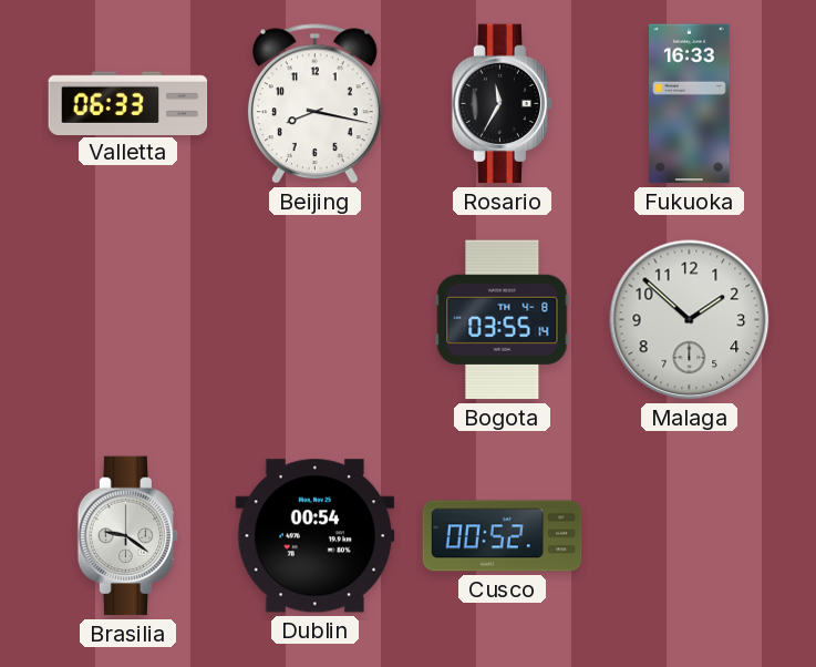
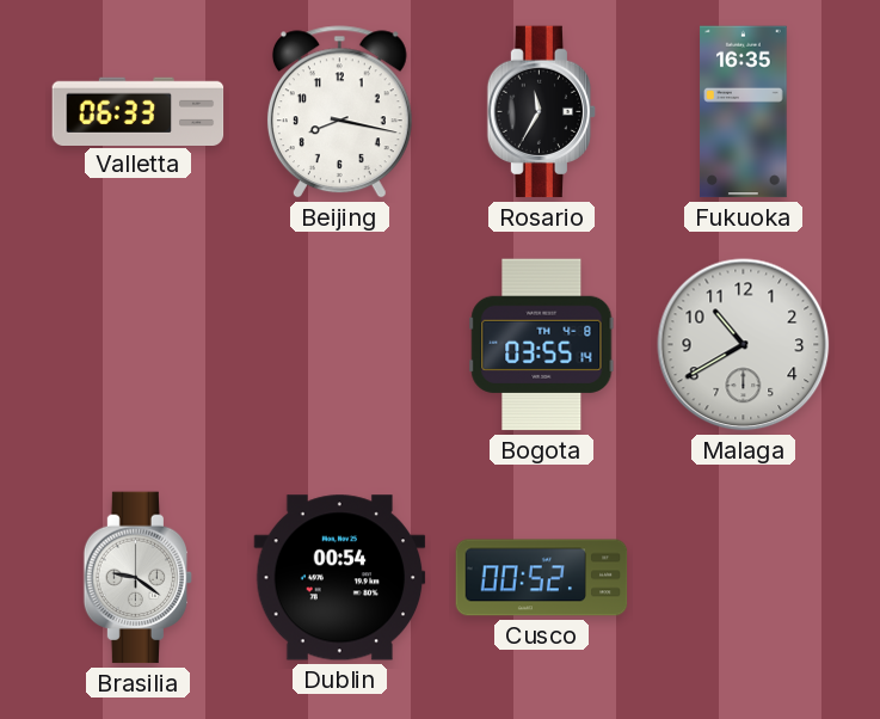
Fukuoka: 16:33 -> 16:35 (744, 112)
Malaga: 1:52 -> 10:40 (744, 345)
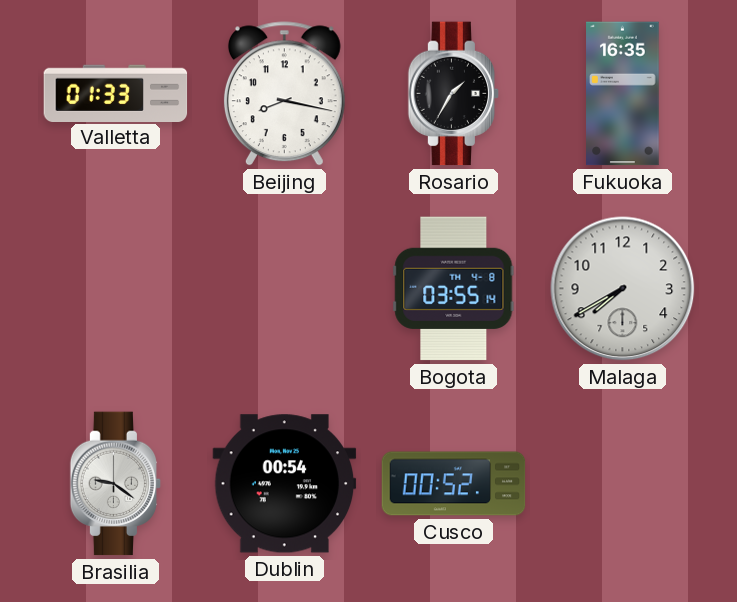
Valletta: 06:33 -> 01:33 (116, 93)
Rosario: 11:35 -> 1:35 (454, 94)
Malaga: 10:40 -> 7:40 (623, 289)
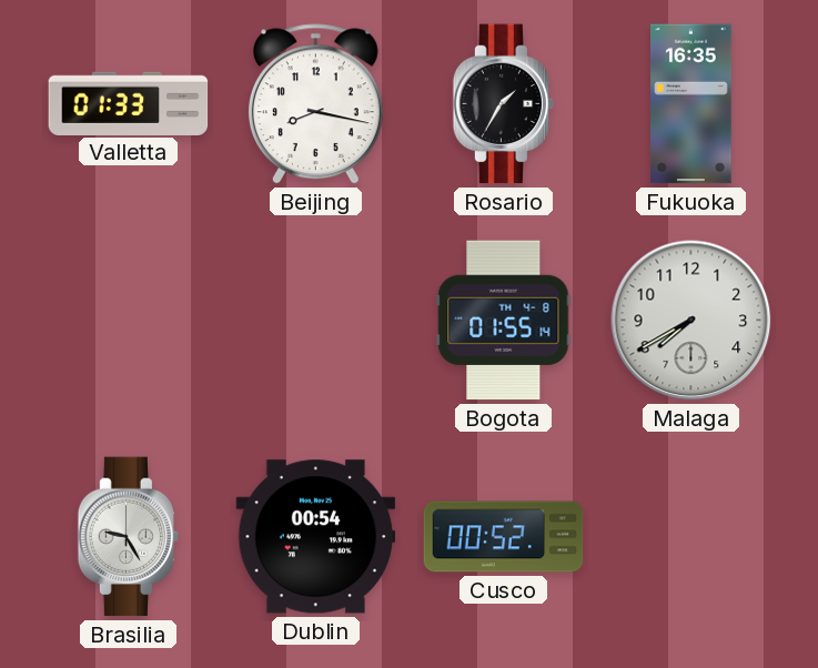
Bogota: 03:55 -> 01:55 (504, 321)
Brasilia: 9:21 -> 9:25 (129, 537)
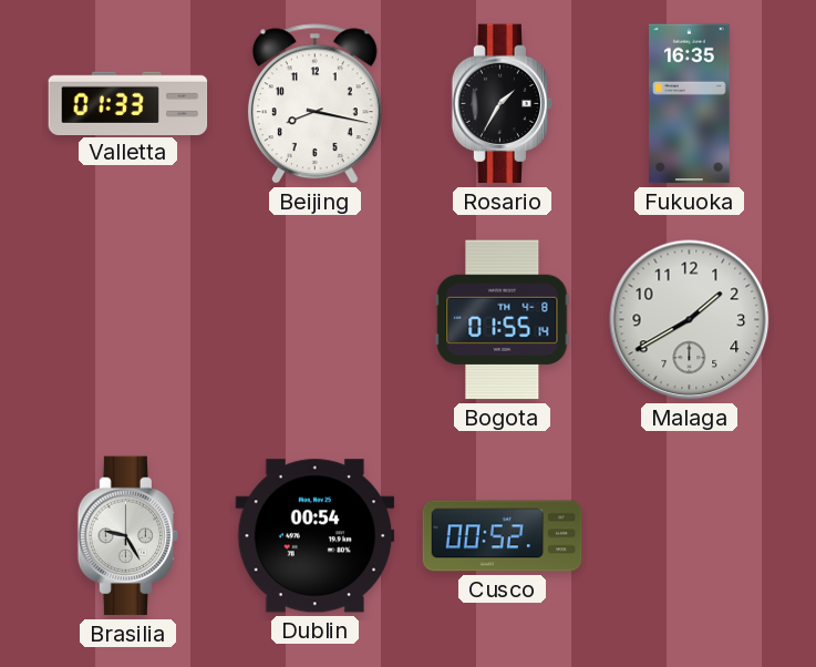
Malaga: 7:40 -> 1:40 (690, 320)
